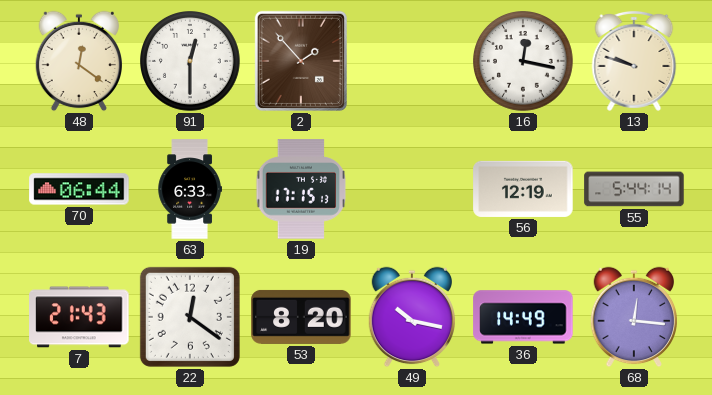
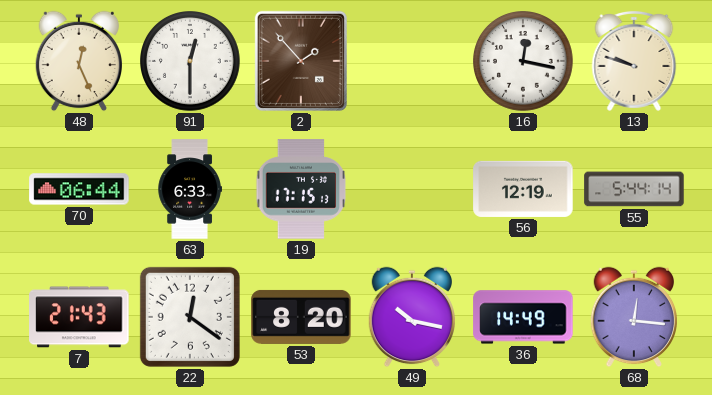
48: 12:21 -> 12:26 (78, 61)
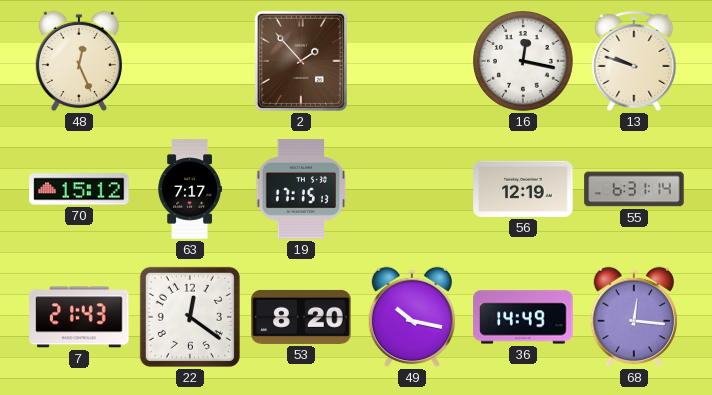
91: 12:30 -> none (191, 62)
70: 06:44 -> 15:12 (79, 189)
63: 6:33 -> 7:17 (190, 189)
55: 5:44 -> 6:31 (634, 189)
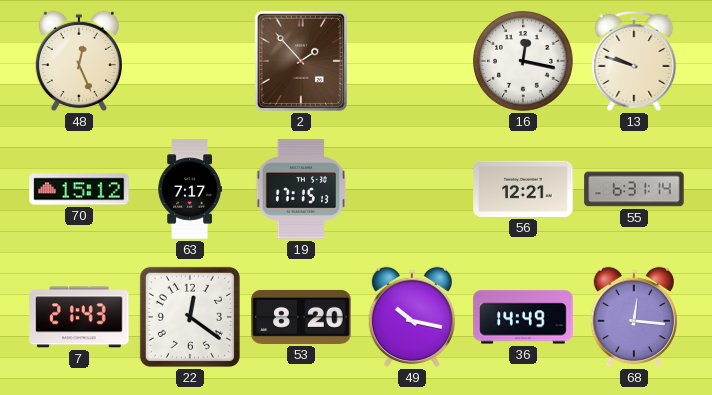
56: 12:19 -> 12:21 (523, 189)
